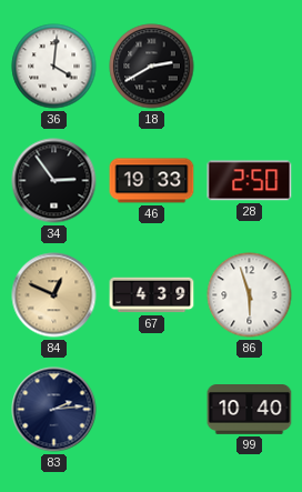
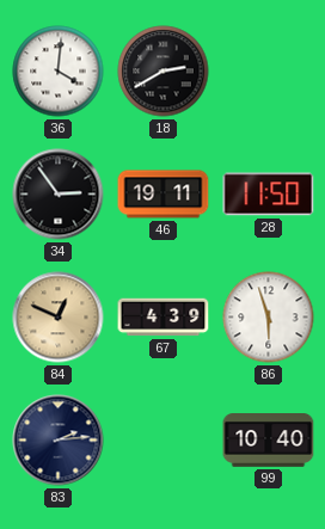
46: 19:33 -> 19:11 (164, 195)
28: 2:50 -> 11:50 (269, 195)
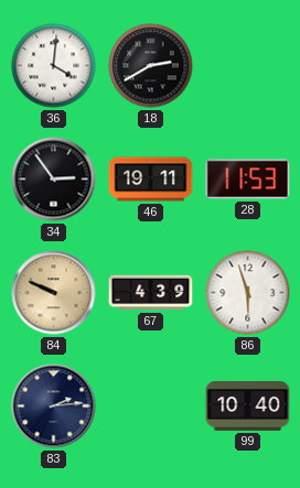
28: 11:50 -> 11:53 (248, 180)
84: 12:49 -> 9:49 (54, 293)
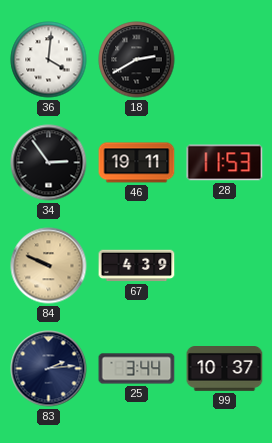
86: 5:57 -> none (248, 293)
25: none -> 3:44 (137, 369)
99: 10:40 -> 10:37 (225, 369)
